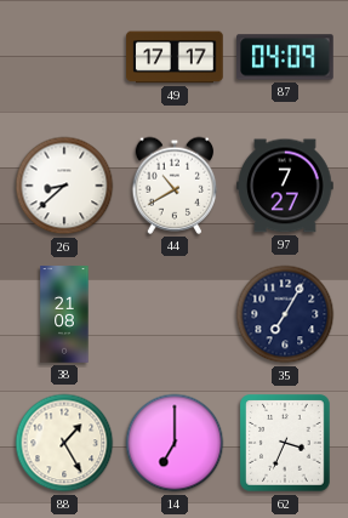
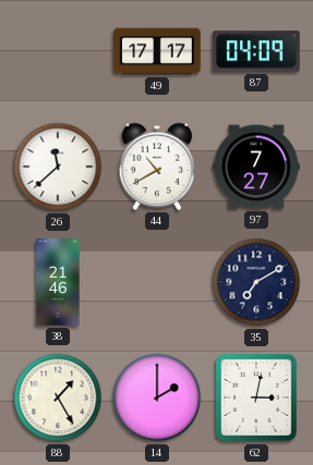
26: 8:38 -> 11:38 (58, 167)
38: 21:08 -> 21:46 (58, 282)
35: 7:05 -> 7:10 (256, 282)
14: 7:00 -> 2:00 (157, 397)
62: 3:34 -> 3:02 (256, 397)
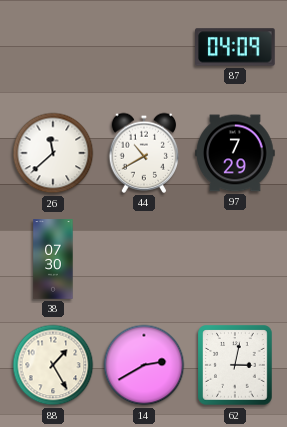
49: 17:17 -> none (157, 51)
97: 7:27 -> 7:29 (235, 153)
38: 21:46 -> 07:30 (53, 259)
35: 7:10 -> none (256, 282)
14: 2:00 -> 2:40 (144, 365)
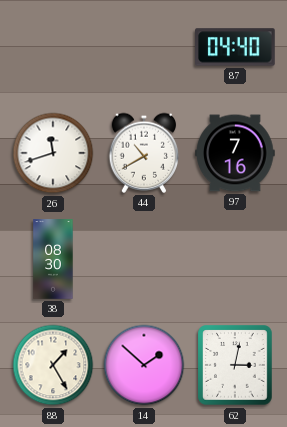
87: 04:09 -> 04:40 (235, 47)
26: 11:38 -> 11:42 (53, 153)
97: 7:29 -> 7:16 (235, 153)
38: 07:30 -> 08:30 (53, 259)
14: 2:40 -> 1:52 (144, 365)
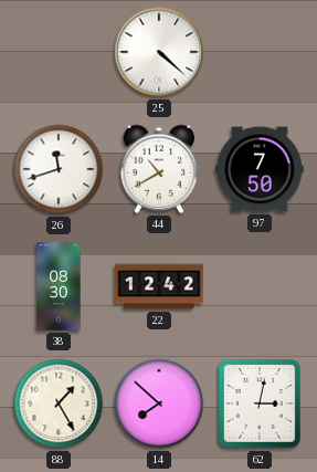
25: none -> 4:22 (159, 52)
87: 04:40 -> none (235, 47)
97: 7:16 -> 7:50 (260, 169)
22: none -> 12:42 (159, 286)
14: 1:52 -> 7:52 (159, 403)
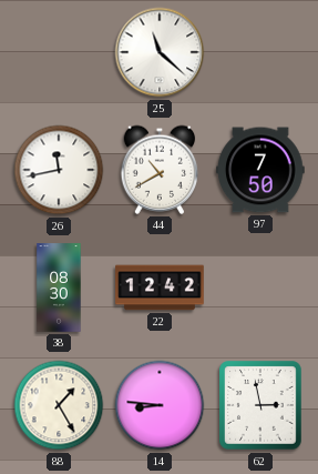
25: 4:22 -> 11:22 (160, 52)
26: 11:42 -> 11:43 (59, 170)
14: 7:52 -> 8:46 (160, 405)
62: 3:02 -> 2:58 (260, 405)
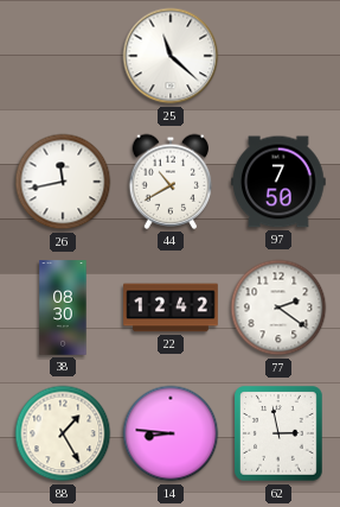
77: none -> 2:21 (278, 308)
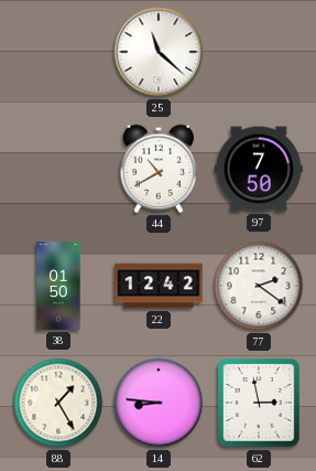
26: 11:43 -> none (63, 182)
38: 08:30 -> 01:50 (58, 286)
